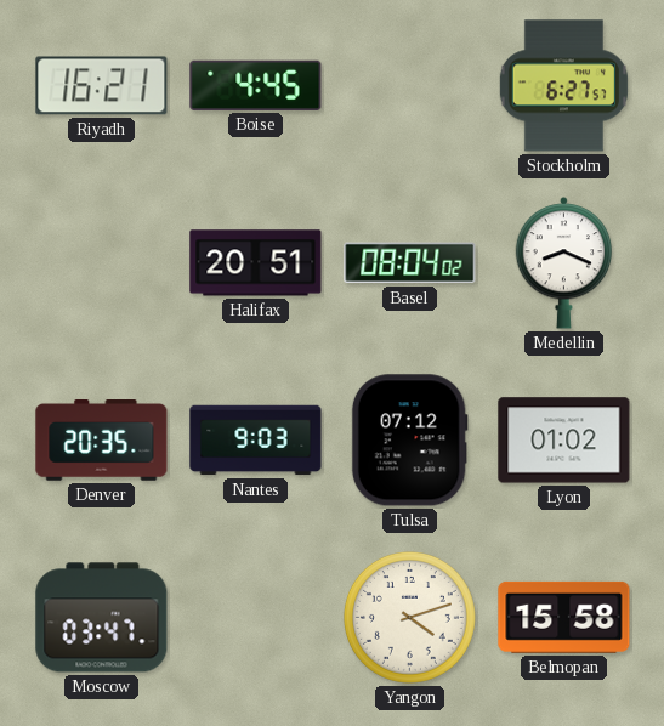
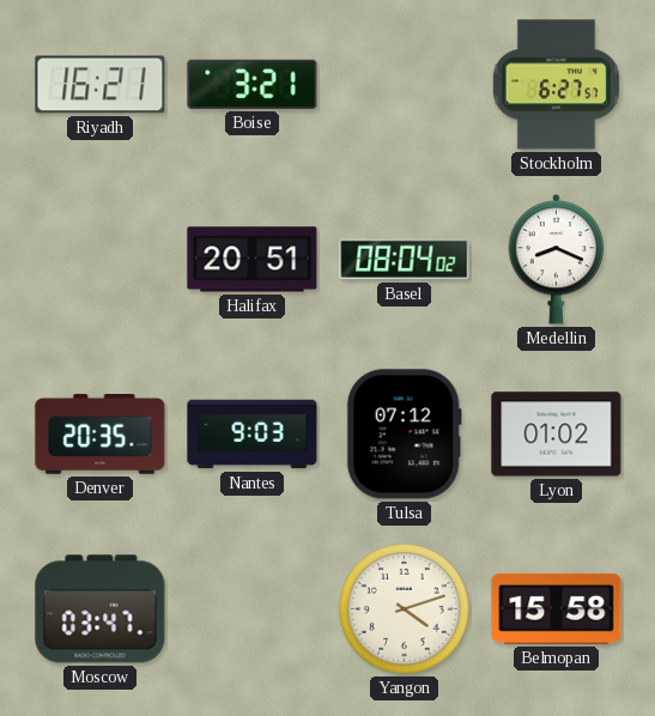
Boise: 4:45 -> 3:21 (253, 84)
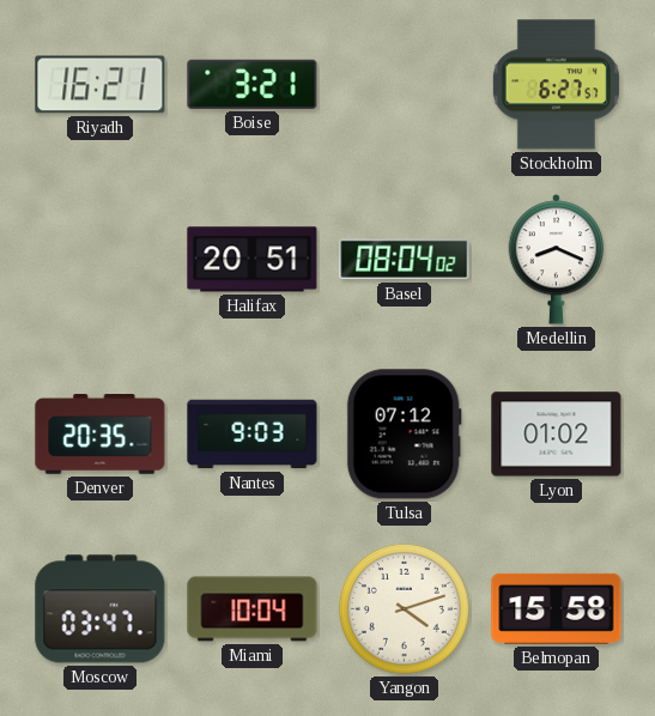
Miami: none -> 10:04 (253, 609)
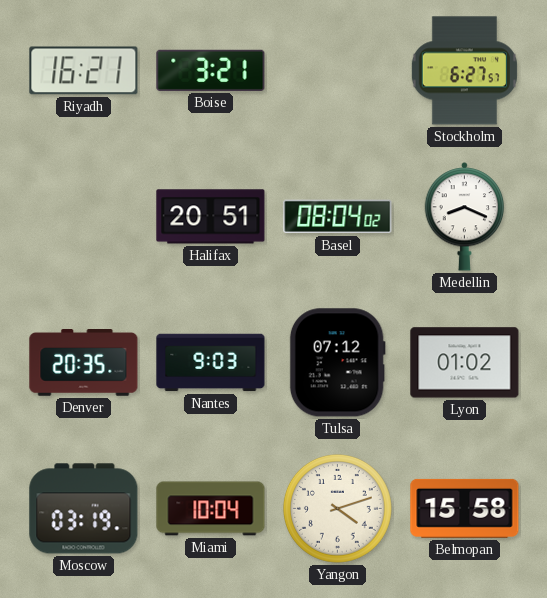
Moscow: 03:47 -> 03:19 (84, 509)
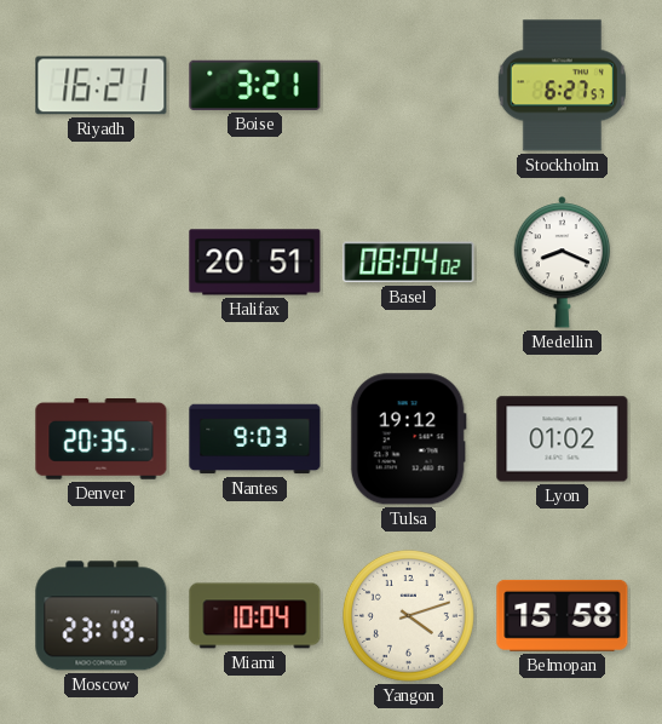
Tulsa: 07:12 -> 19:12 (408, 439)
Moscow: 03:19 -> 23:19 (102, 616)
